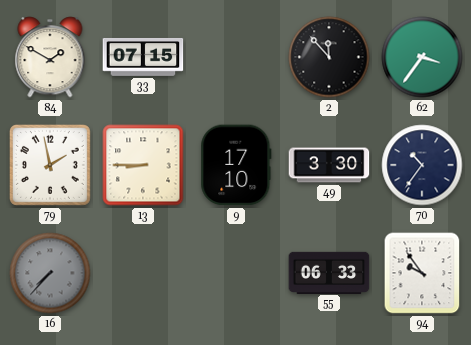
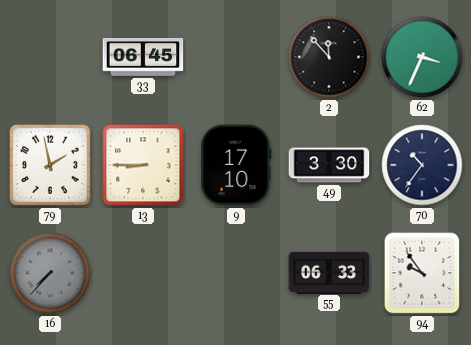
84: 1:50 -> none (50, 57)
33: 07:15 -> 06:45 (143, 57)
62: 3:36 -> 3:34 (422, 57)
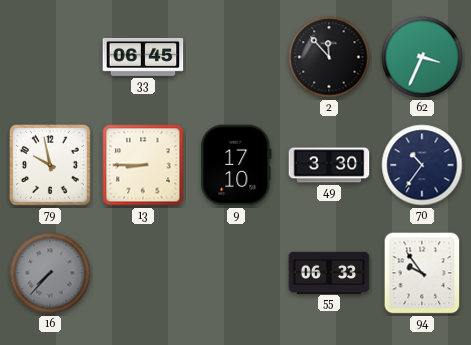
79: 1:58 -> 9:58 (50, 165)
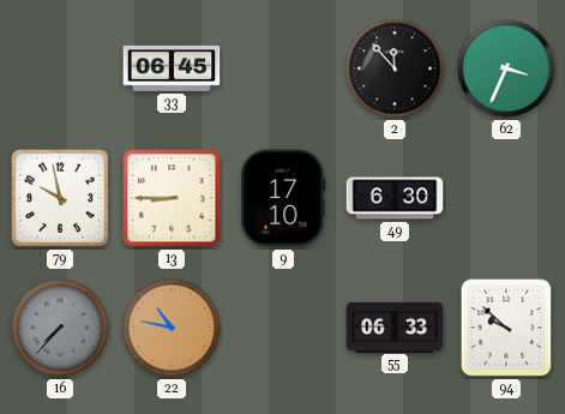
49: 3:30 -> 6:30 (395, 198)
70: 10:36 -> none (422, 165)
22: none -> 10:47 (172, 328)
94: 9:54 -> 9:52 (506, 328)
